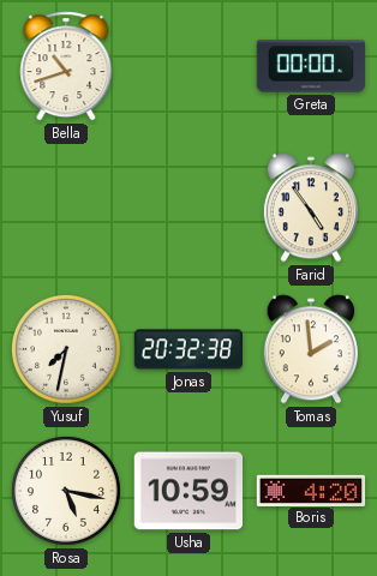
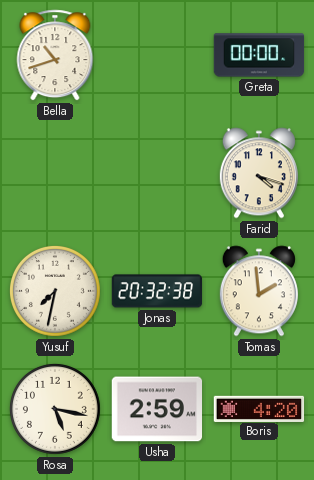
Farid: 4:54 -> 4:18 (259, 173)
Usha: 10:59 -> 2:59 (157, 409)
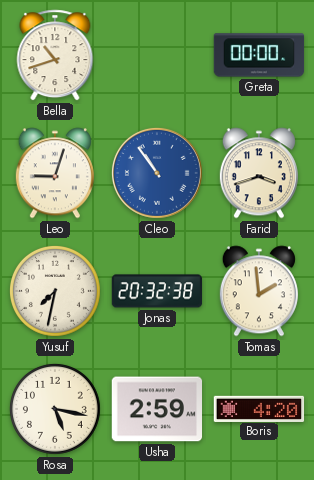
Leo: none -> 9:03 (55, 173)
Cleo: none -> 10:54 (157, 173)
Farid: 4:18 -> 3:42 (259, 173)
